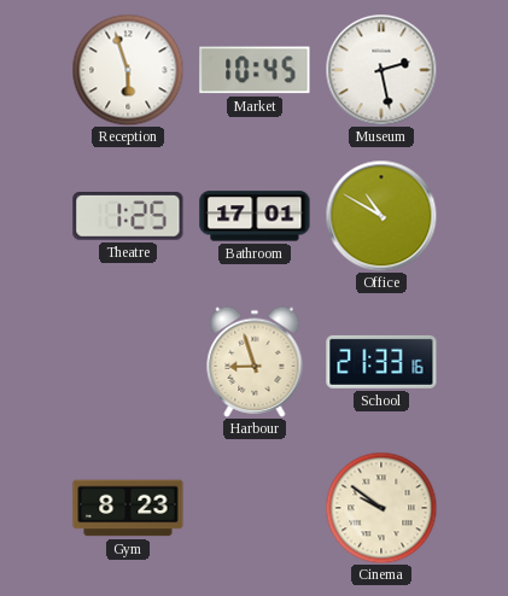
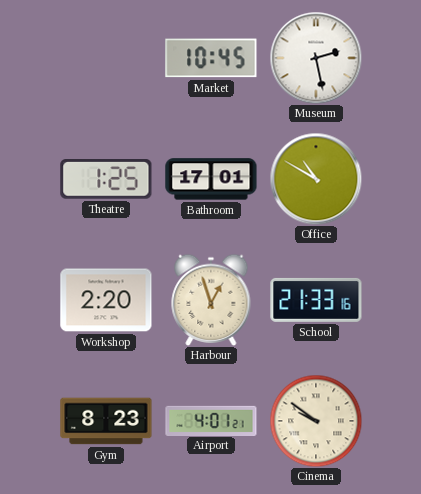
Reception: 5:57 -> none (128, 70)
Workshop: none -> 2:20 (106, 300)
Harbour: 8:57 -> 12:57 (211, 300)
Airport: none -> 4:01 (211, 420)
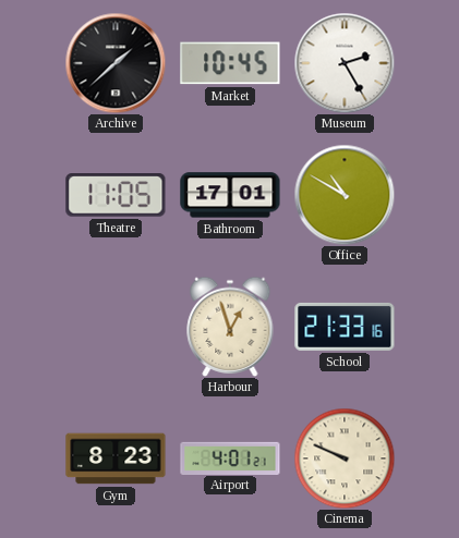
Archive: none -> 1:38 (116, 63)
Museum: 2:28 -> 2:25 (345, 63)
Theatre: 1:25 -> 11:05 (116, 196)
Workshop: 2:20 -> none (106, 300)
Cinema: 9:51 -> 9:49 (345, 458)
